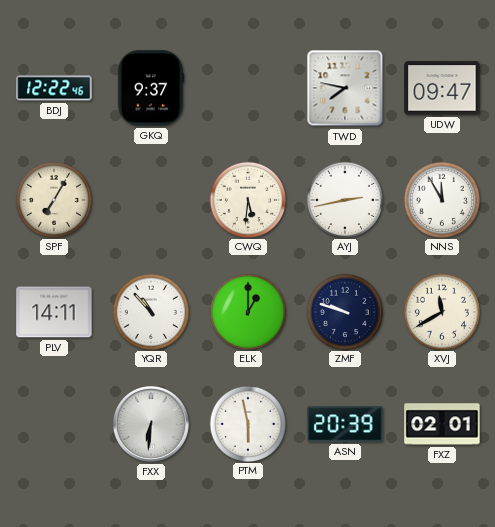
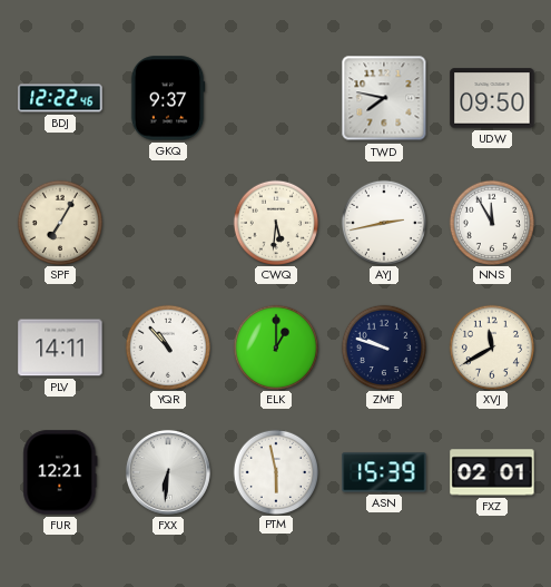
UDW: 09:47 -> 09:50 (492, 98)
FUR: none -> 12:21 (60, 472)
ASN: 20:39 -> 15:39 (384, 472)
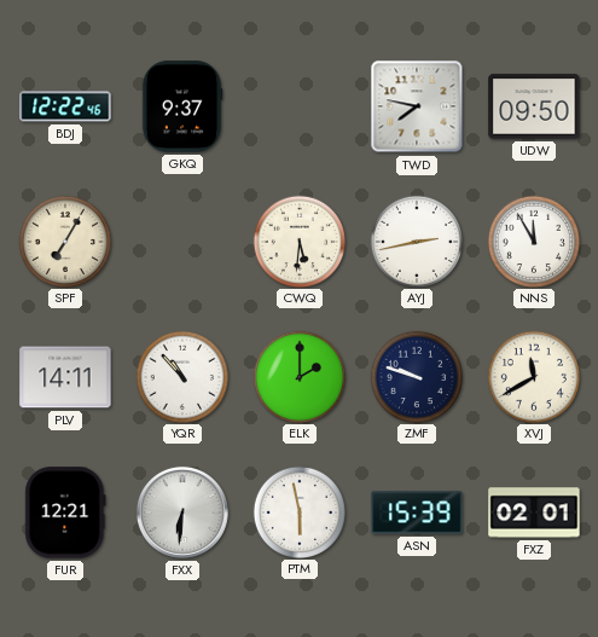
ELK: 1:00 -> 2:00 (298, 376)
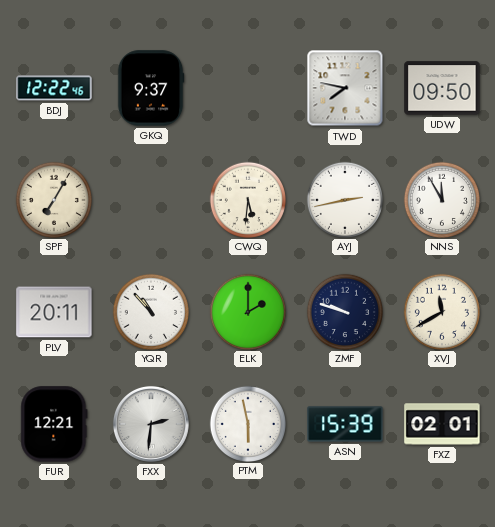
PLV: 14:11 -> 20:11 (54, 312)
FXX: 6:31 -> 2:31 (151, 424)
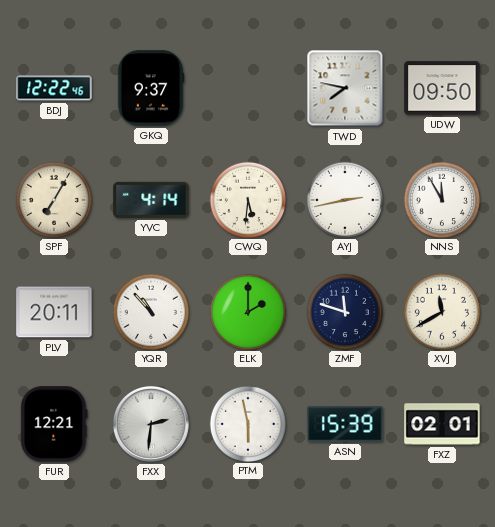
YVC: none -> 4:14 (151, 200)
ZMF: 9:48 -> 11:48 (344, 311)
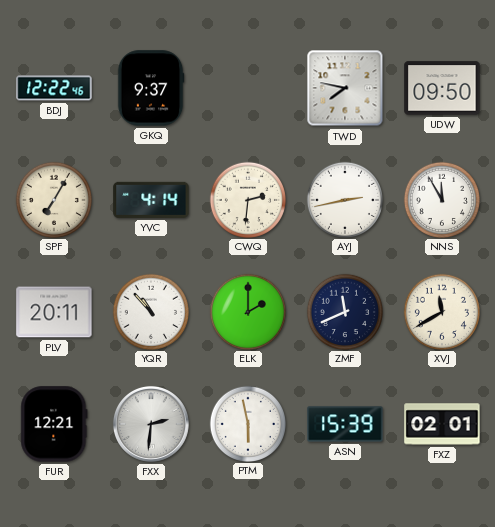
CWQ: 5:31 -> 2:31 (247, 199)
ZMF: 11:48 -> 11:41 (344, 311)
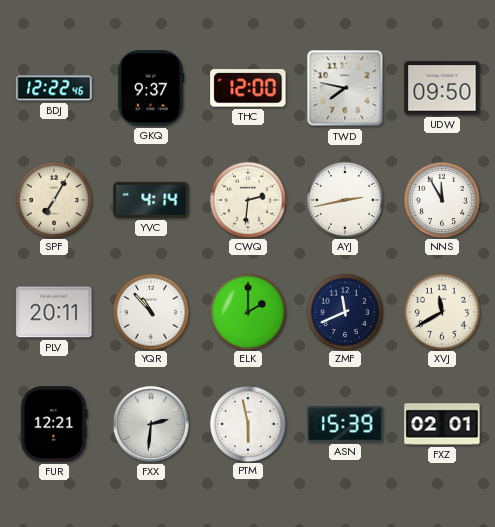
THC: none -> 12:00 (248, 88)
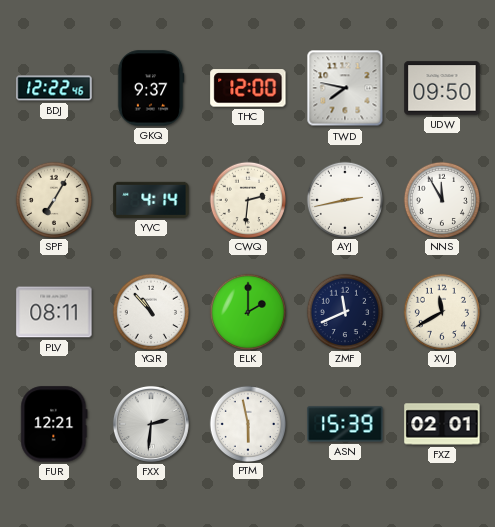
PLV: 20:11 -> 08:11 (54, 312)
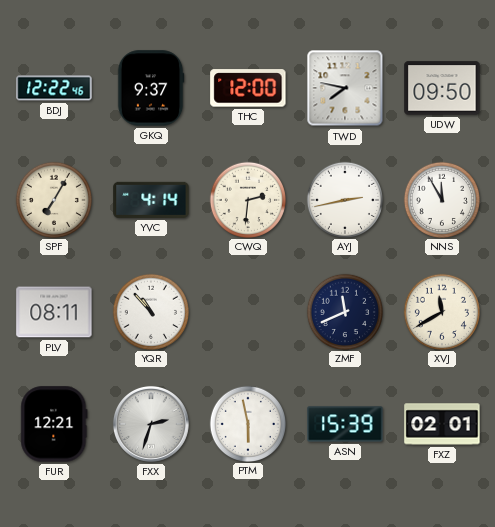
ELK: 2:00 -> none (247, 311)
FXX: 2:31 -> 2:33 (151, 424)
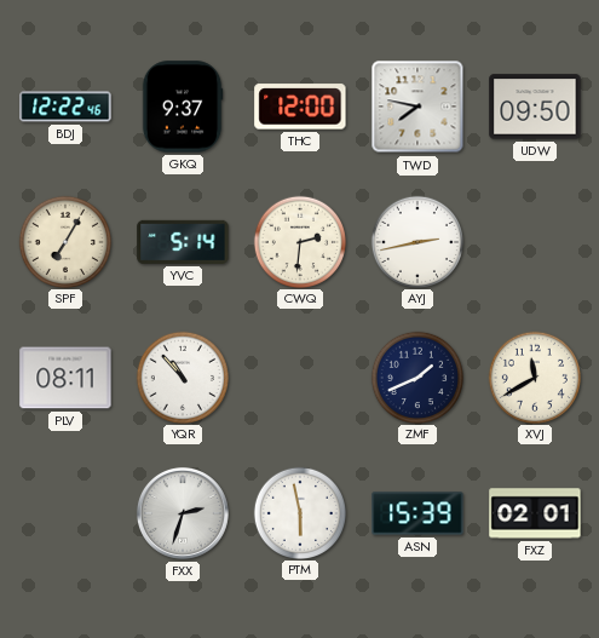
YVC: 4:14 -> 5:14 (183, 242)
NNS: 11:55 -> none (441, 199)
ZMF: 11:41 -> 1:41 (416, 377)
FUR: 12:21 -> none (54, 424)
